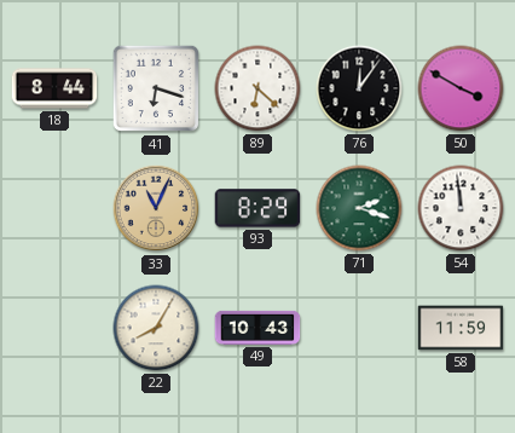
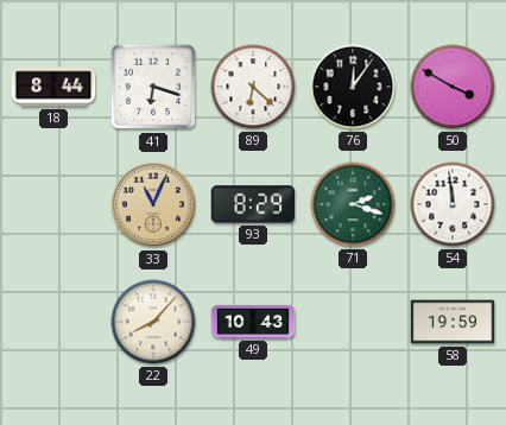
22: 8:05 -> 8:07 (153, 322)
58: 11:59 -> 19:59 (453, 322)
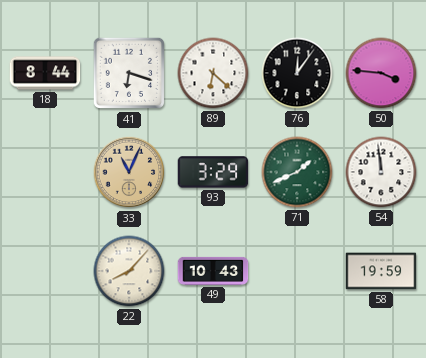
50: 3:50 -> 3:46 (381, 73)
93: 8:29 -> 3:29 (213, 172)
71: 2:18 -> 1:41 (297, 172)
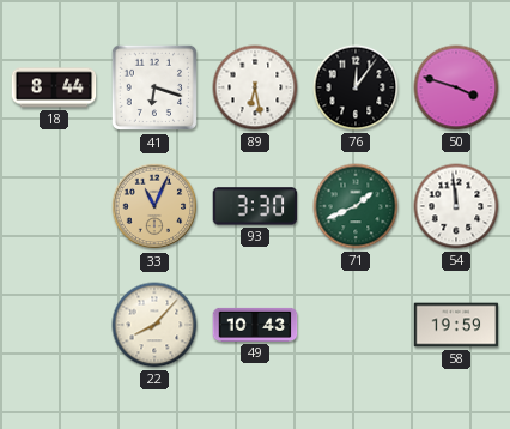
89: 6:22 -> 6:28 (255, 87)
50: 3:46 -> 3:48 (456, 87)
93: 3:29 -> 3:30 (255, 206)
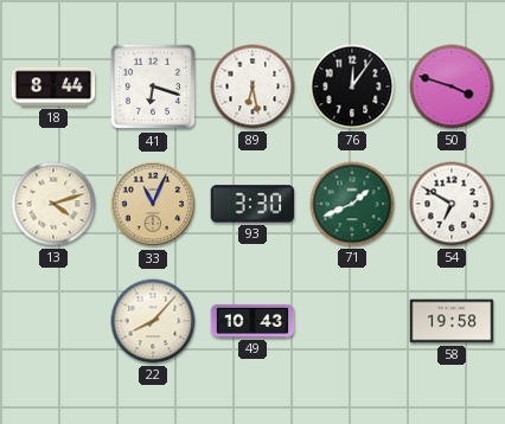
13: none -> 4:12 (53, 204)
54: 11:59 -> 6:50 (452, 204)
58: 19:59 -> 19:58 (452, 321)
